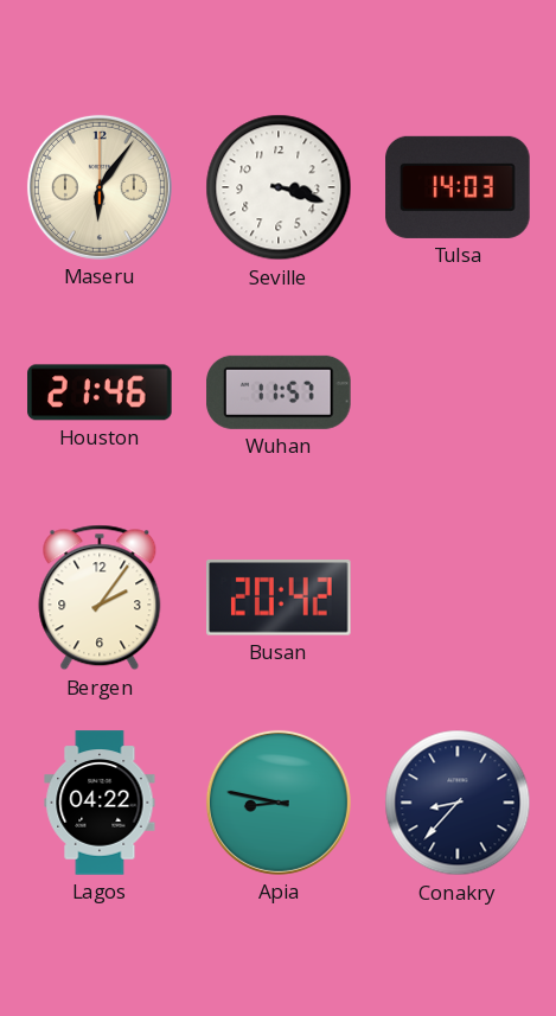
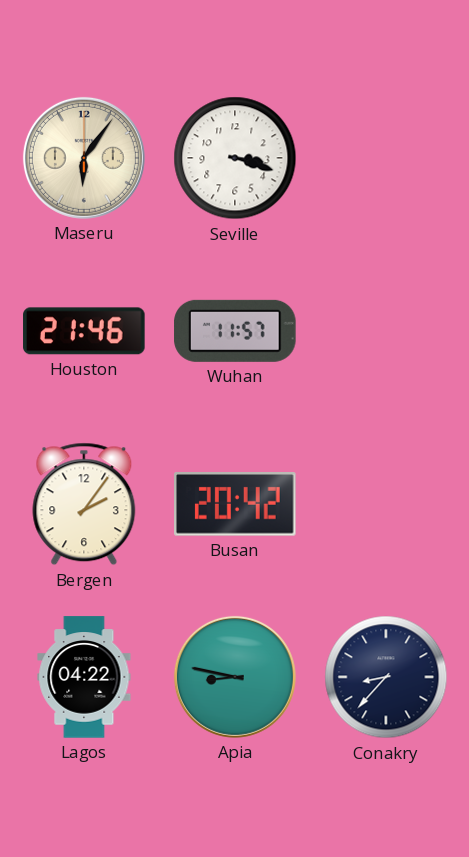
Tulsa: 14:03 -> none (458, 187)
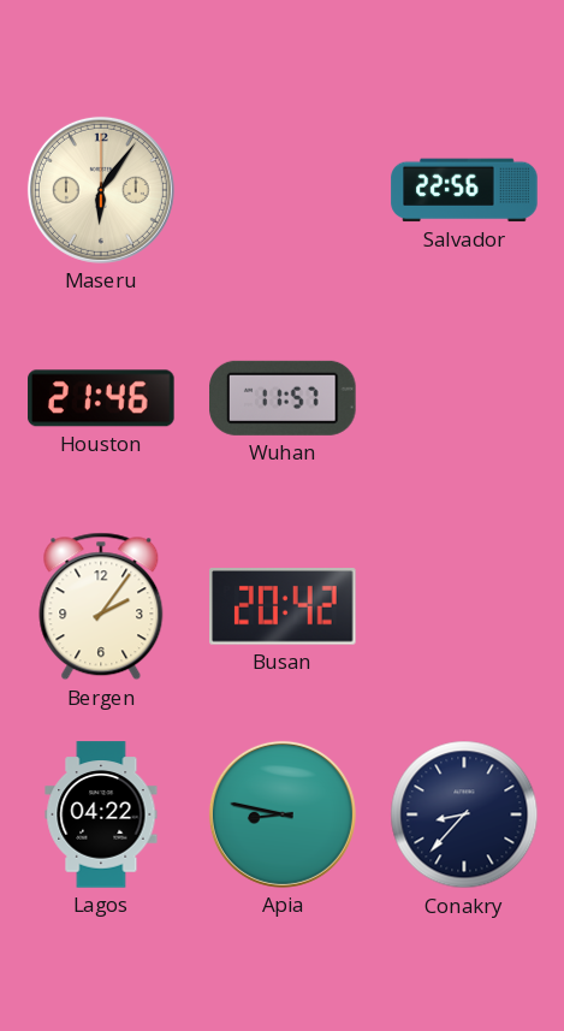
Seville: 3:18 -> none (235, 158)
Salvador: none -> 22:56 (464, 190)
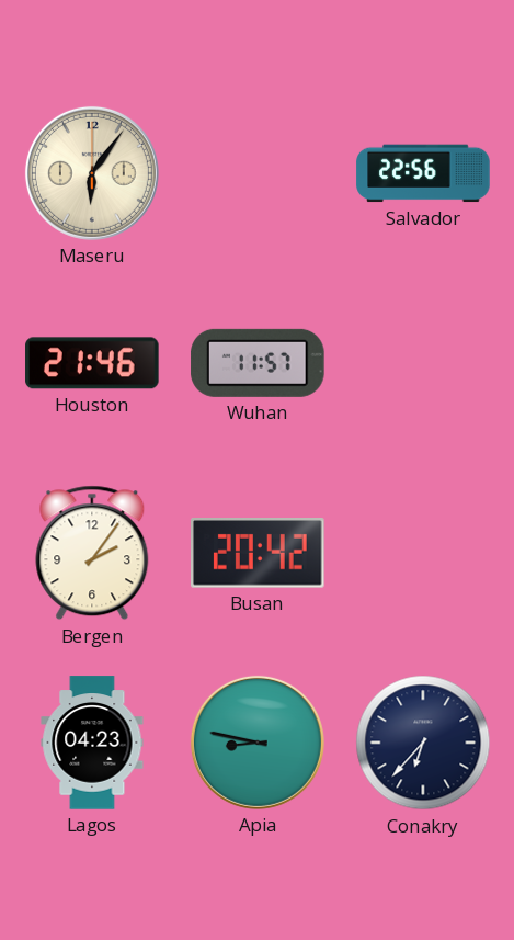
Lagos: 04:22 -> 04:23 (92, 743)
Conakry: 8:37 -> 6:37 (423, 743)
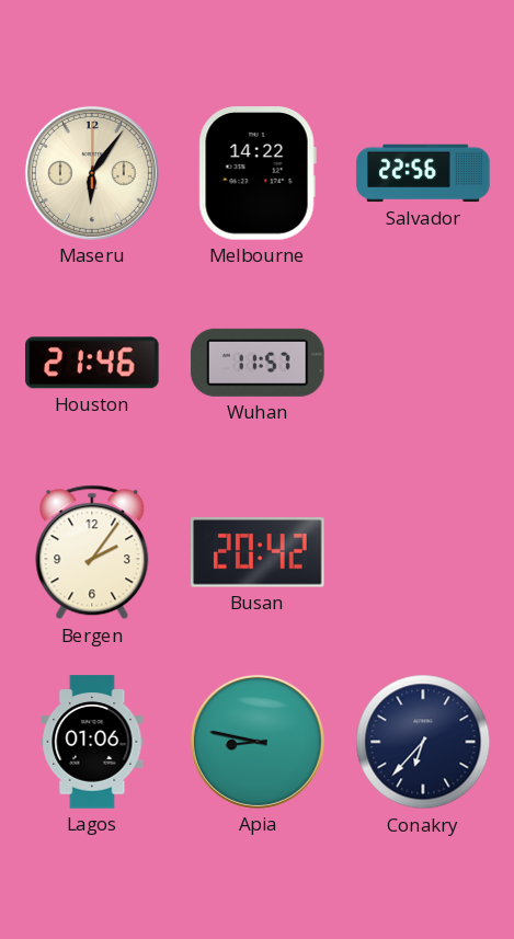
Melbourne: none -> 14:22 (258, 173)
Lagos: 04:23 -> 01:06 (92, 742)
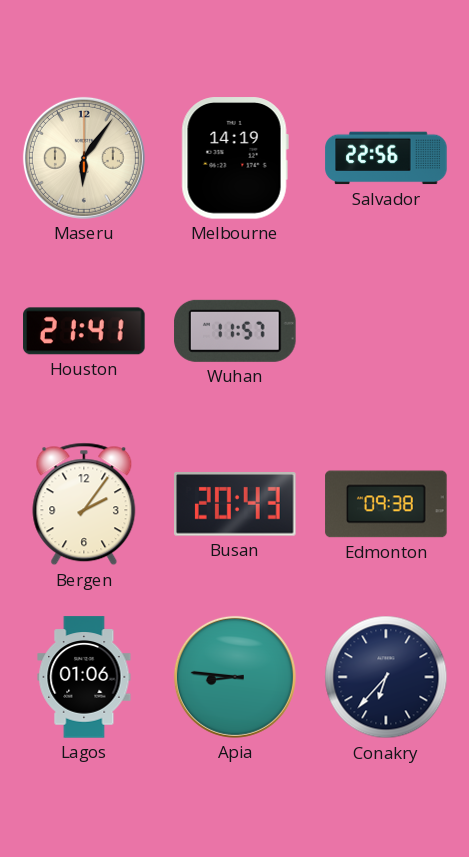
Melbourne: 14:22 -> 14:19 (235, 158)
Houston: 21:46 -> 21:41 (84, 331)
Busan: 20:42 -> 20:43 (235, 505)
Edmonton: none -> 09:38 (386, 504)
Apia: 8:47 -> 8:46 (235, 677)
